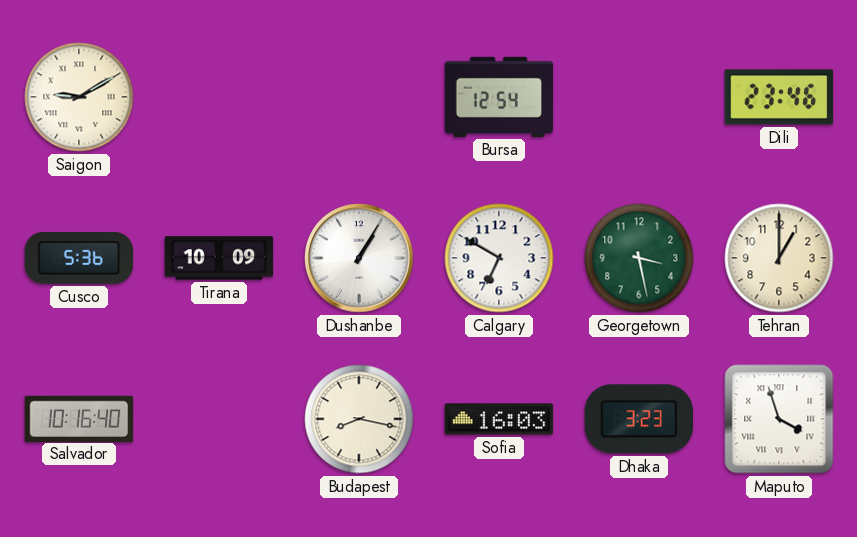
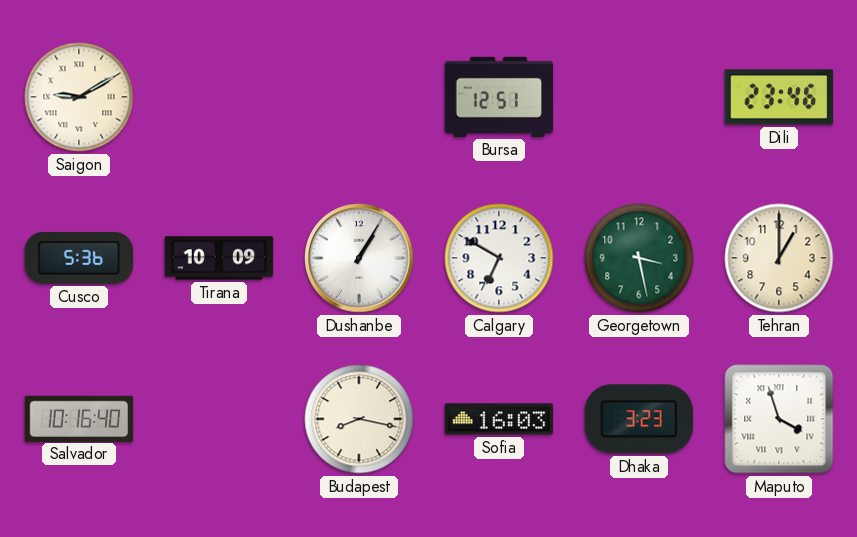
Bursa: 12:54 -> 12:51 (499, 97)
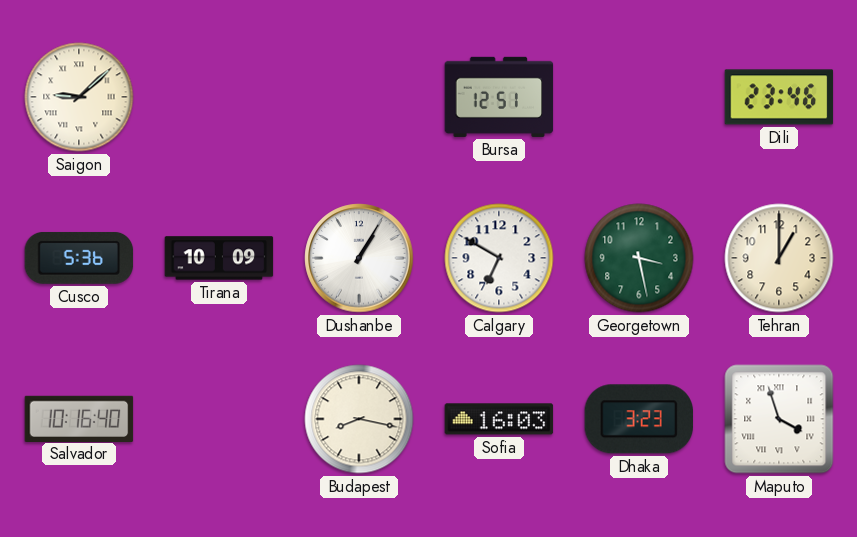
Saigon: 9:10 -> 9:08 (79, 97)
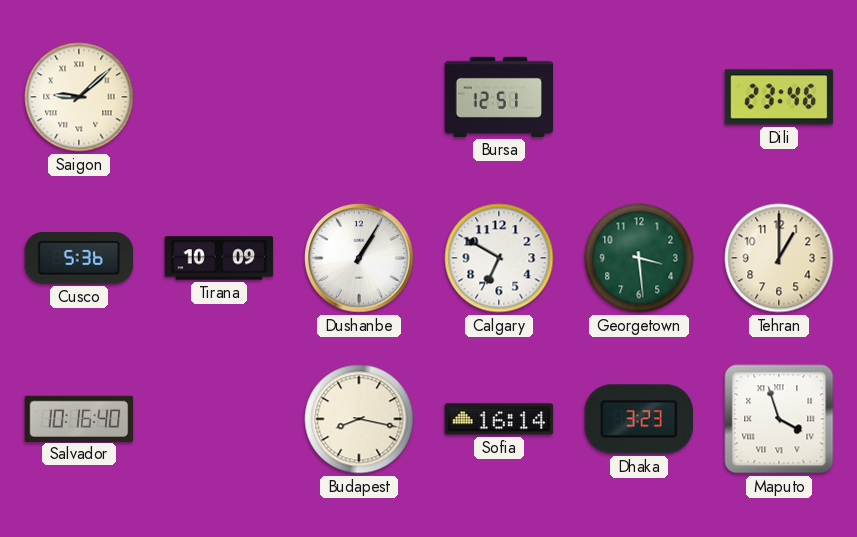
Georgetown: 3:28 -> 3:29 (639, 258)
Sofia: 16:03 -> 16:14 (499, 419)
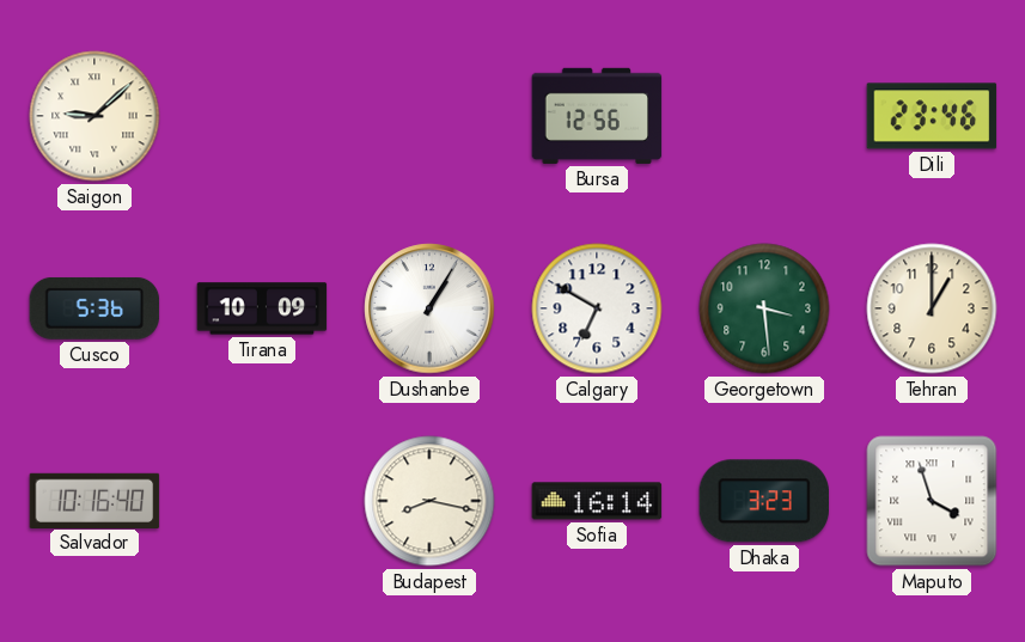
Bursa: 12:51 -> 12:56 (597, 116)
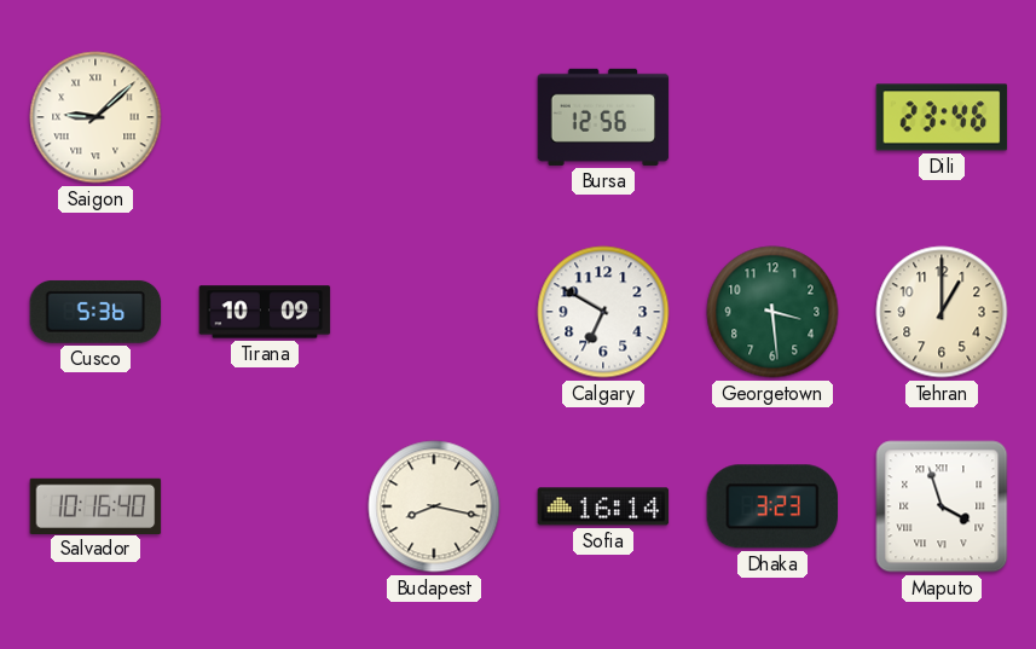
Dushanbe: 1:05 -> none (429, 308)
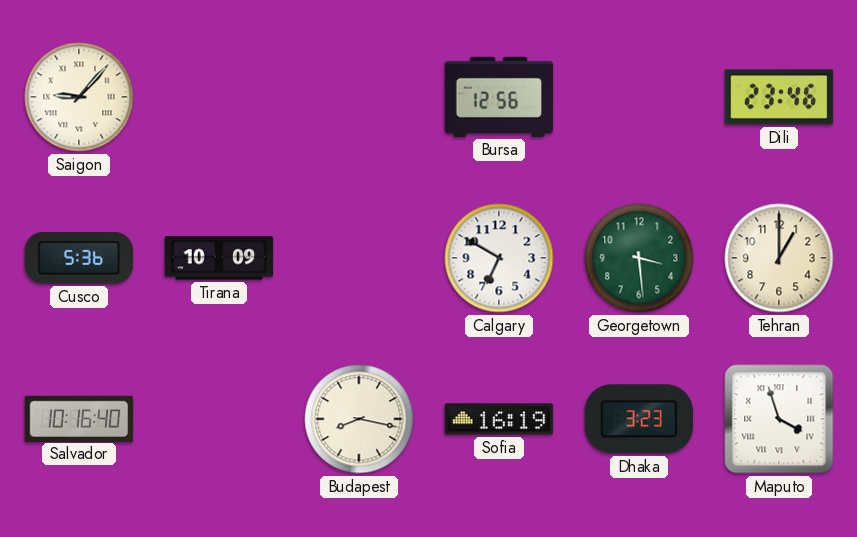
Saigon: 9:08 -> 9:07 (79, 97)
Sofia: 16:14 -> 16:19 (499, 419)
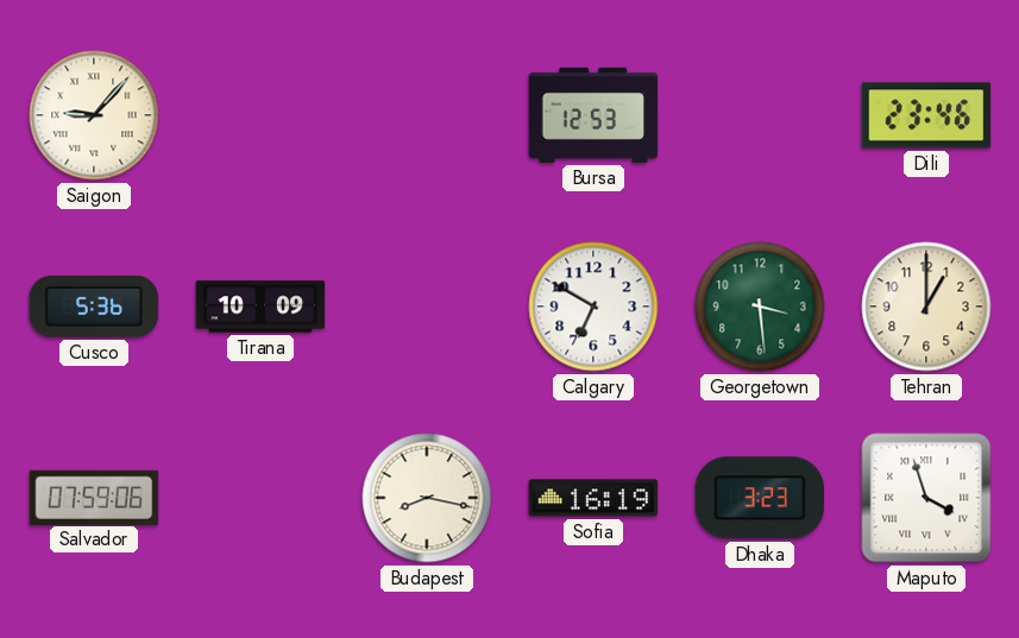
Bursa: 12:56 -> 12:53 (593, 115)
Salvador: 10:16 -> 07:59 (94, 497)
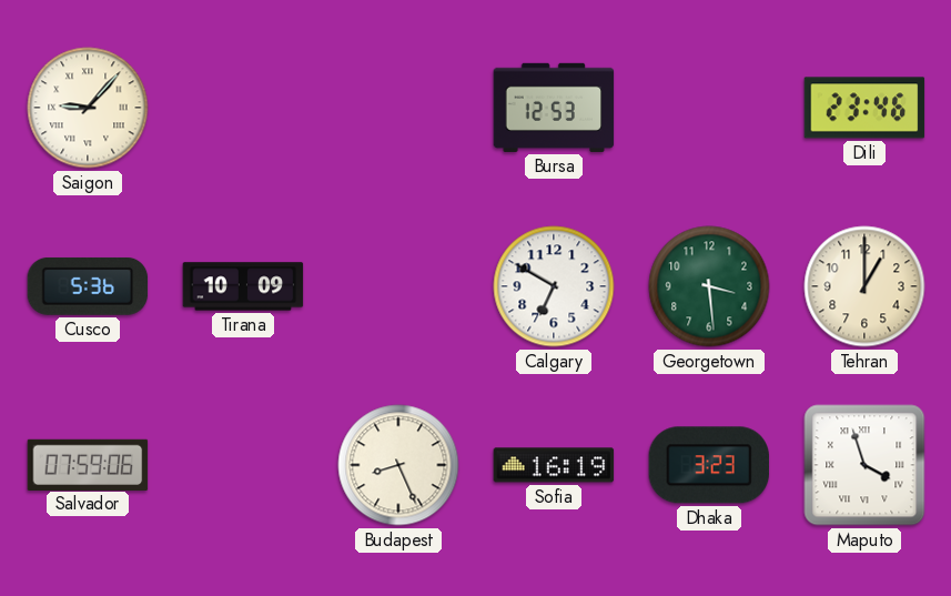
Budapest: 8:17 -> 8:26 (398, 465)
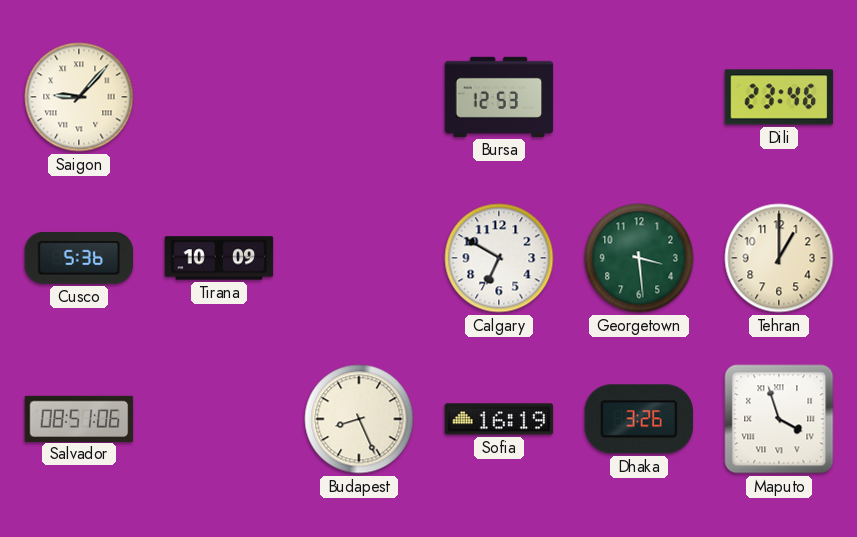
Salvador: 07:59 -> 08:51 (79, 418)
Dhaka: 3:23 -> 3:26 (638, 419)
